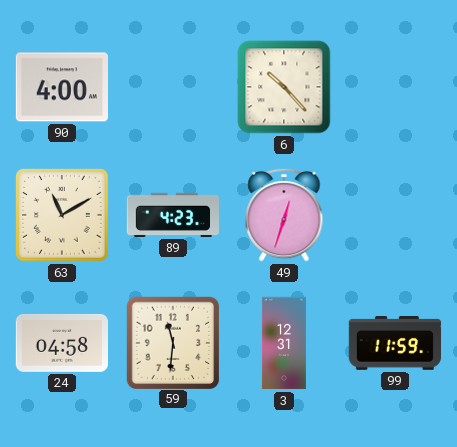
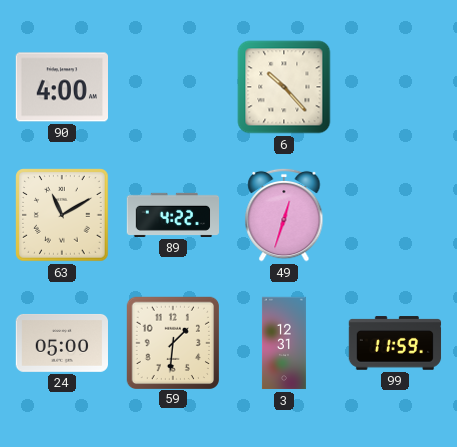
89: 4:23 -> 4:22 (173, 215)
24: 04:58 -> 05:00 (62, 343)
59: 11:31 -> 1:31 (172, 342)
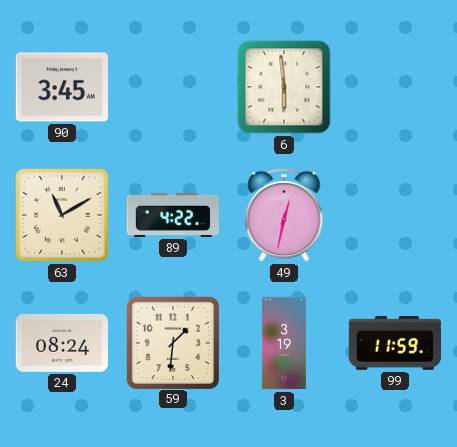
90: 4:00 -> 3:45 (61, 87)
6: 10:23 -> 5:59 (284, 87)
49: 12:33 -> 12:32 (284, 215)
24: 05:00 -> 08:24 (62, 343)
3: 12:31 -> 3:19 (284, 343)
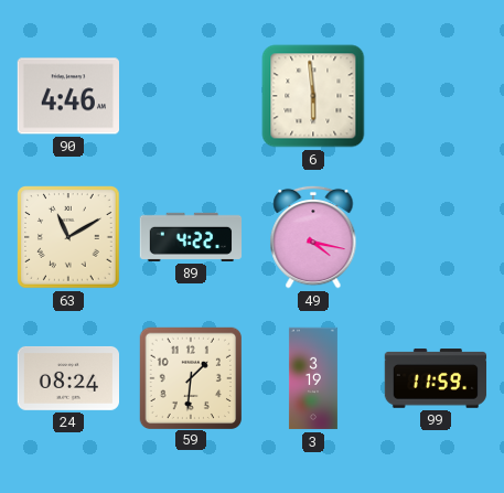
90: 3:45 -> 4:46 (67, 96)
49: 12:32 -> 4:17 (313, 237)
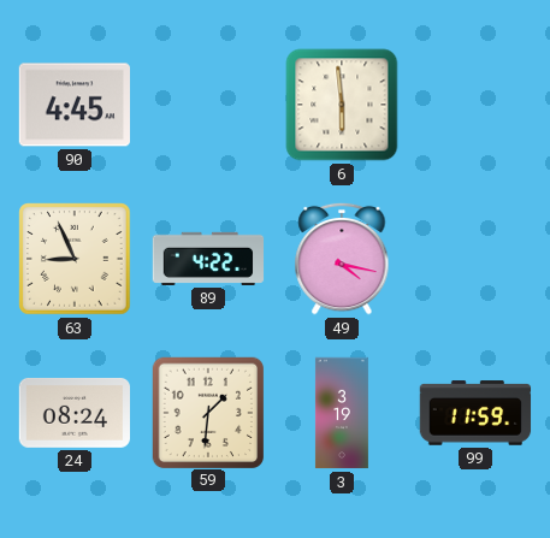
90: 4:46 -> 4:45 (73, 105)
63: 11:10 -> 8:56 (75, 259)
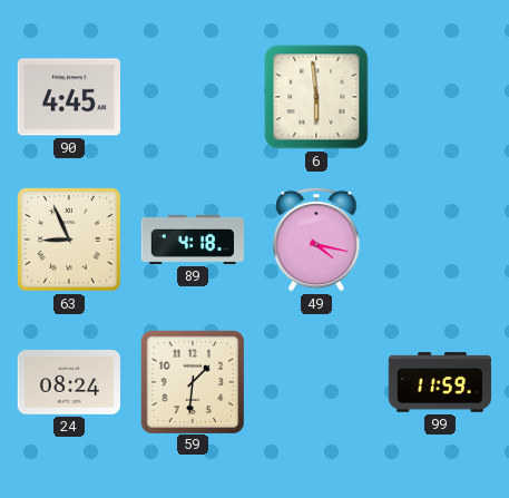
89: 4:22 -> 4:18 (193, 240)
3: 3:19 -> none (342, 413)
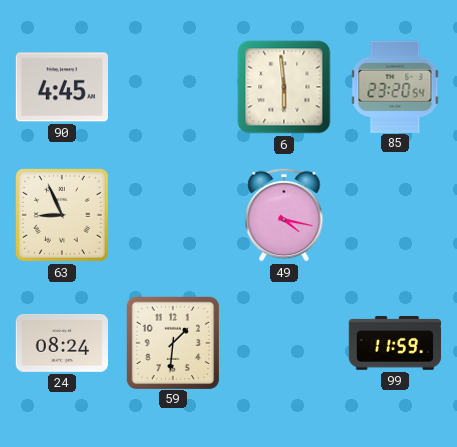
85: none -> 23:20 (395, 86)
89: 4:18 -> none (193, 240)
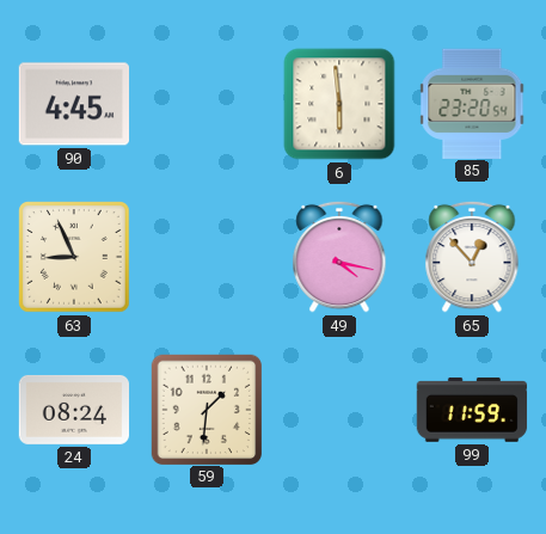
65: none -> 12:53 (472, 257)
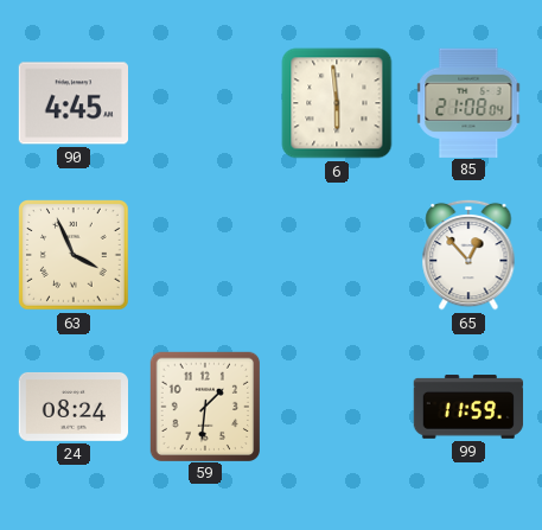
85: 23:20 -> 21:08 (468, 102)
63: 8:56 -> 3:56 (74, 255)
49: 4:17 -> none (339, 257)
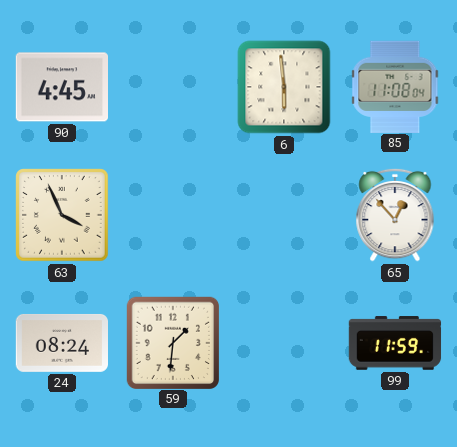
85: 21:08 -> 11:08 (395, 86)
